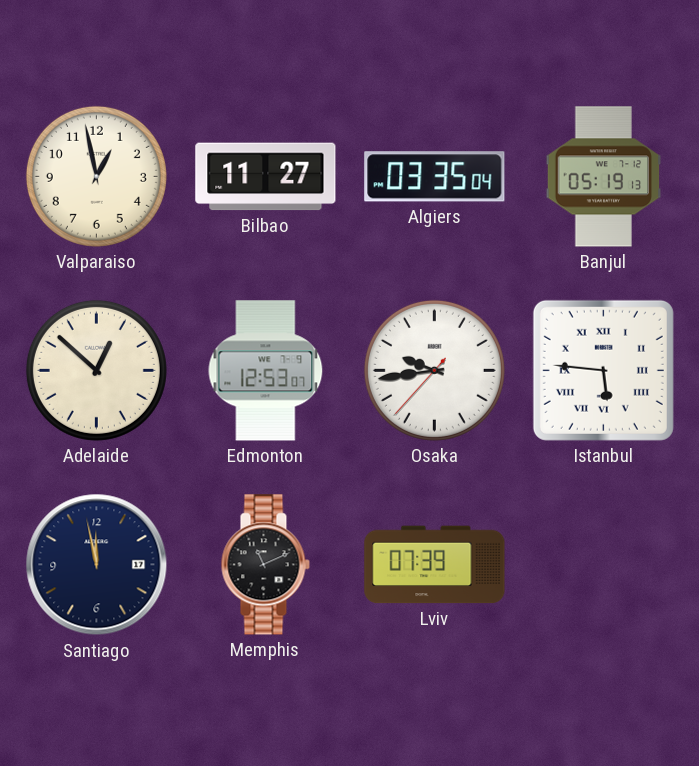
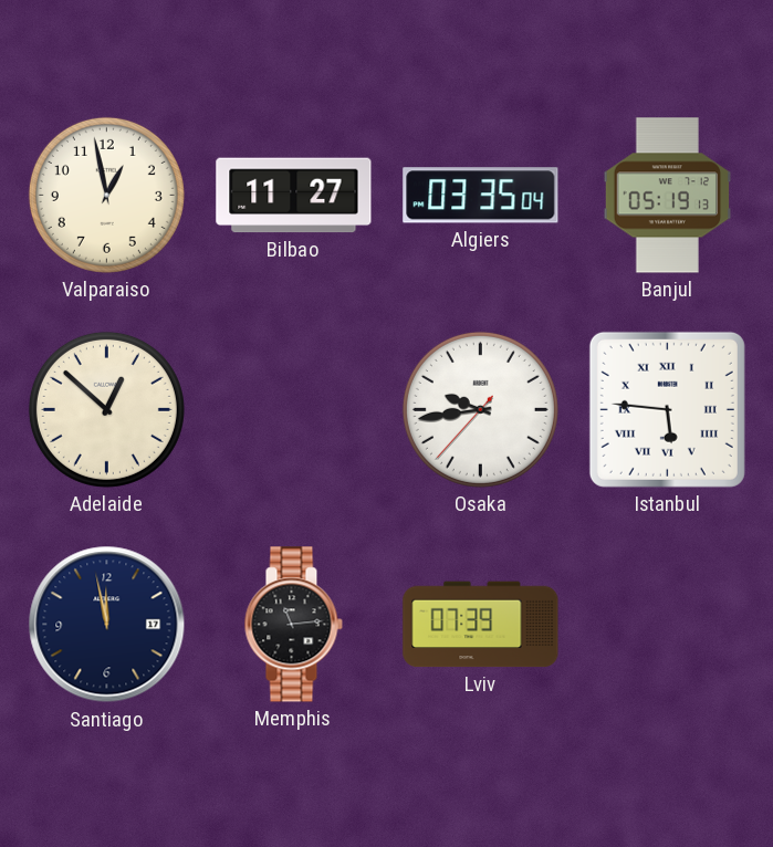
Edmonton: 12:53 -> none (266, 371)
Memphis: 11:11 -> 11:14 (293, 625)
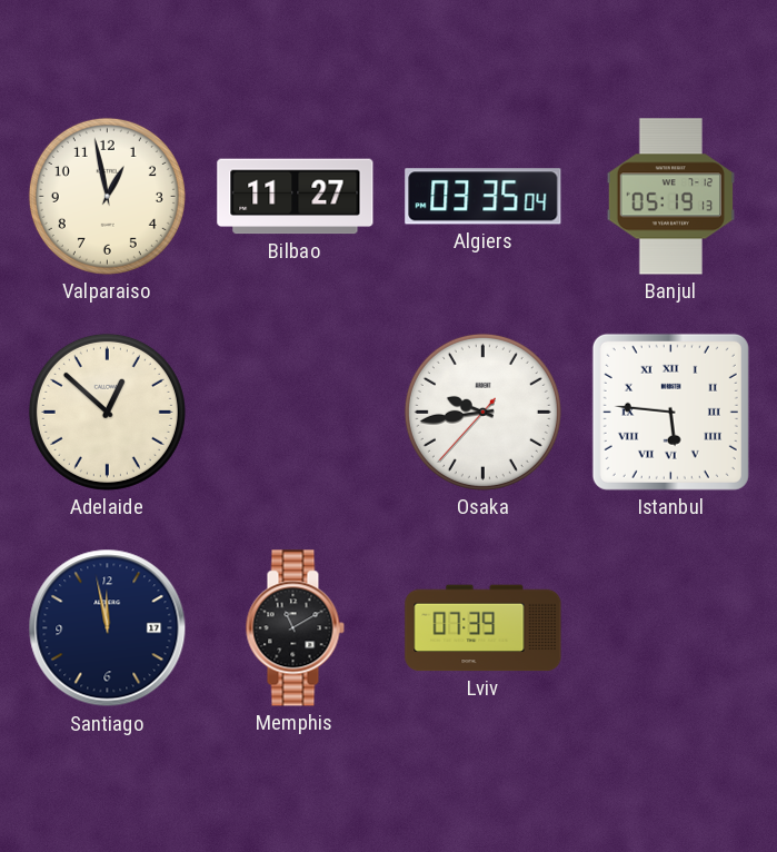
Memphis: 11:14 -> 11:10 (295, 628)
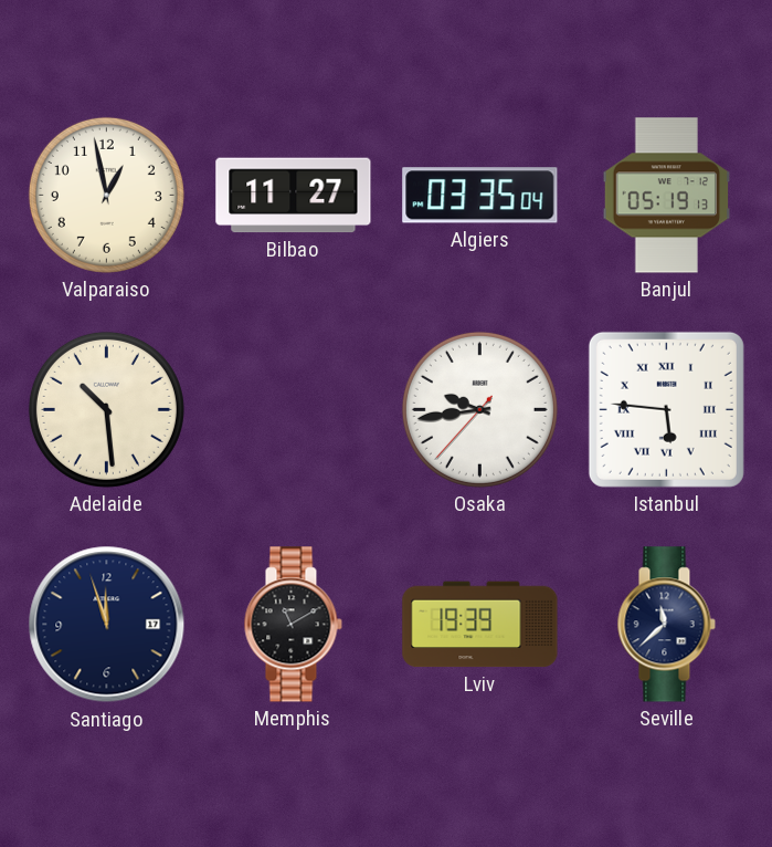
Adelaide: 12:52 -> 10:29 (106, 409)
Santiago: 11:58 -> 11:57 (107, 625)
Lviv: 07:39 -> 19:39 (480, 625)
Seville: none -> 11:38 (666, 625)
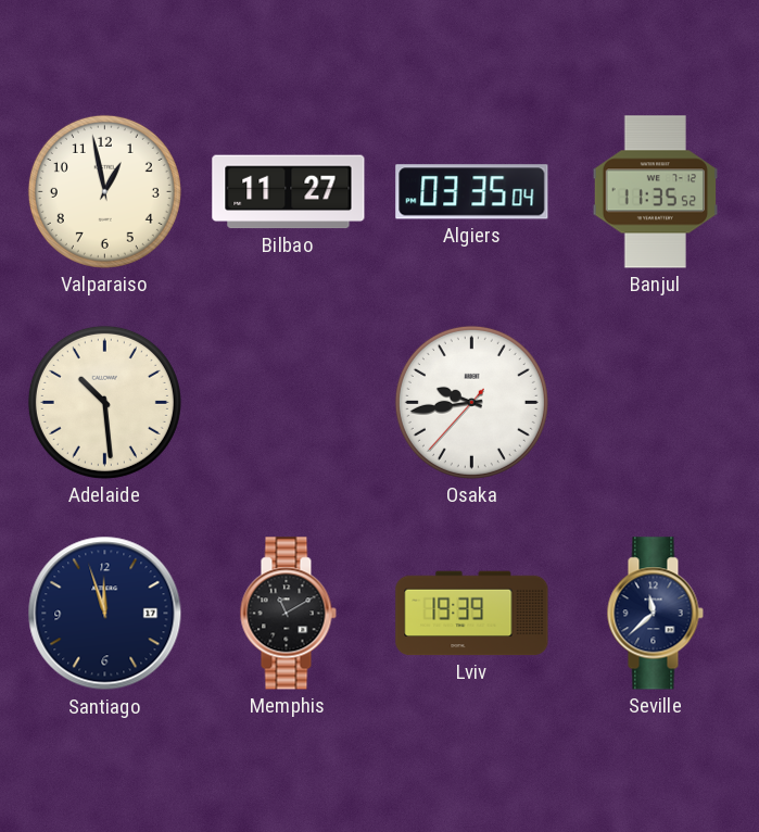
Banjul: 05:19 -> 11:35 (656, 192)
Istanbul: 5:46 -> none (666, 409)
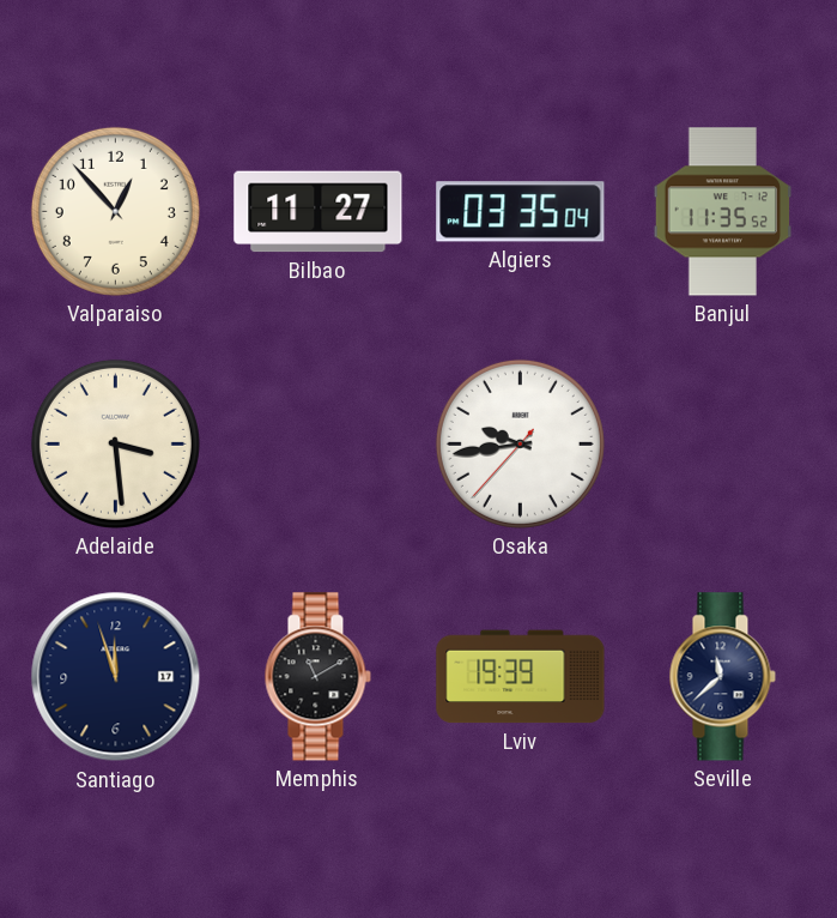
Valparaiso: 12:58 -> 12:53 (115, 211)
Adelaide: 10:29 -> 3:29 (115, 443)
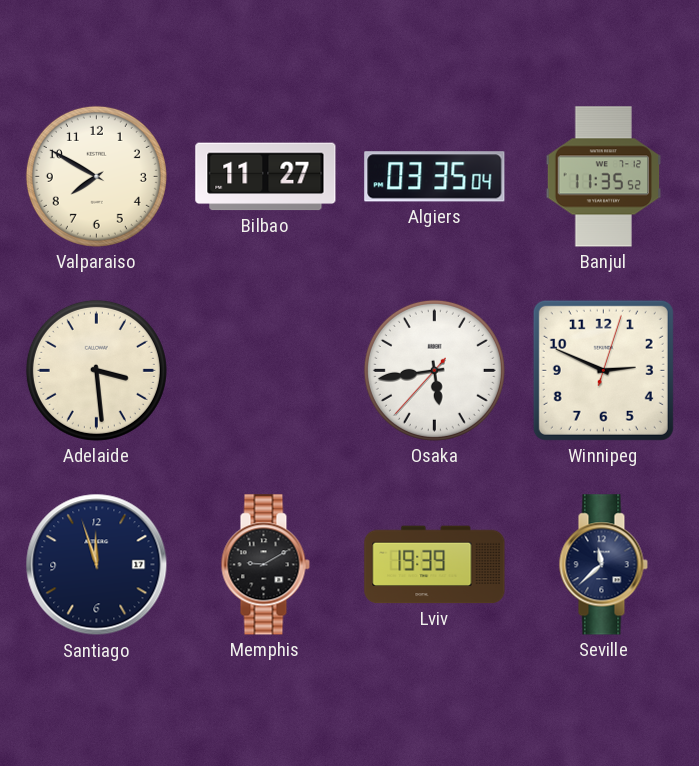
Valparaiso: 12:53 -> 7:50 (96, 176)
Osaka: 9:43 -> 5:43 (434, 370)
Winnipeg: none -> 2:49 (603, 370)
Memphis: 11:10 -> 9:10 (265, 565)
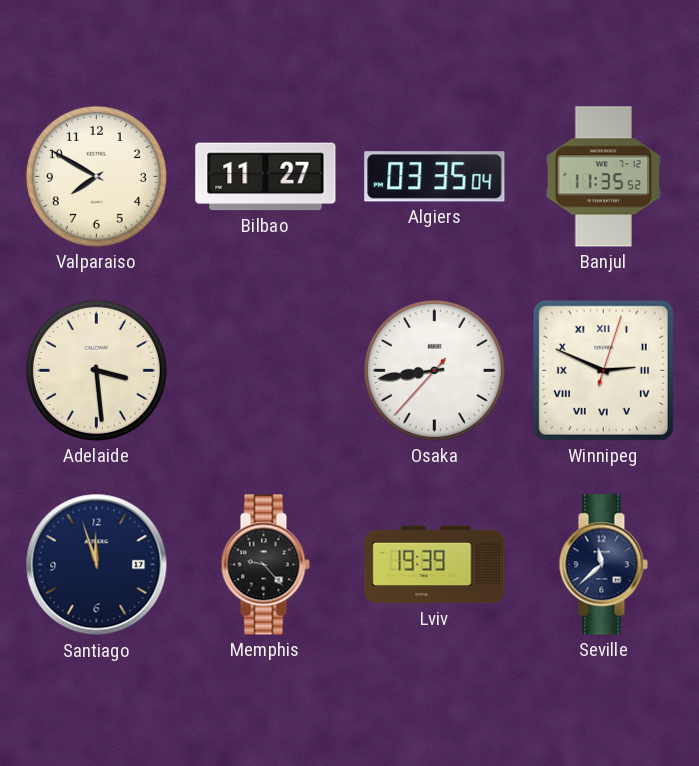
Osaka: 5:43 -> 8:43 (434, 370)
Winnipeg numerals: Arabic -> Roman (603, 370)
Memphis: 9:10 -> 9:23 (265, 565)
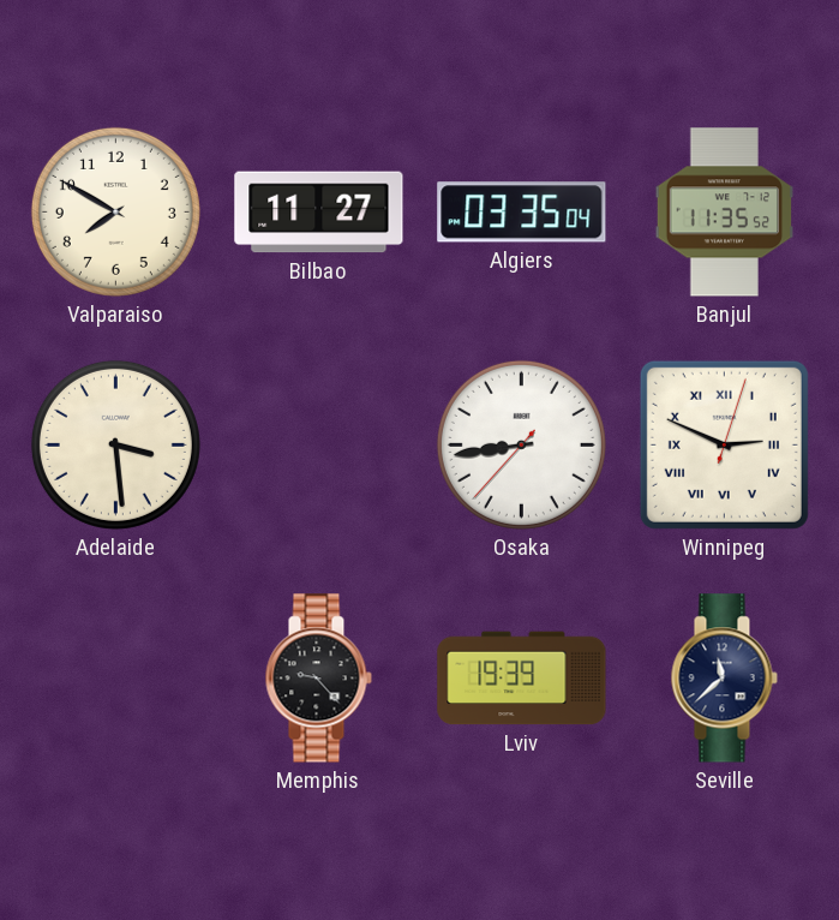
Santiago: 11:57 -> none (97, 565)
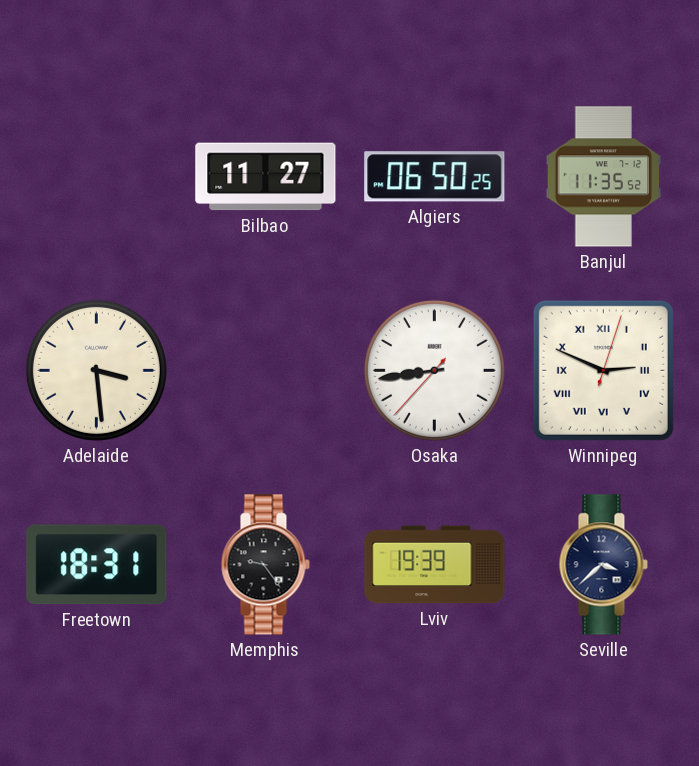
Valparaiso: 7:50 -> none (115, 211)
Algiers: 03:35 -> 06:50 (435, 177)
Freetown: none -> 18:31 (97, 565)
Memphis: 9:23 -> 9:24 (265, 565)
Seville: 11:38 -> 3:38 (603, 565)
